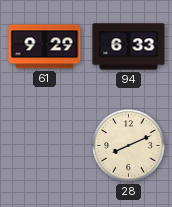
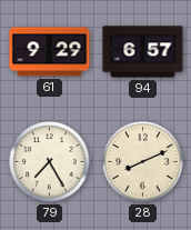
94: 6:33 -> 6:57 (143, 52)
79: none -> 7:25 (50, 162)
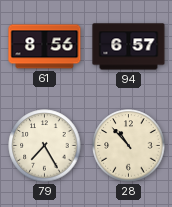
61: 9:29 -> 8:56 (45, 47)
28: 8:11 -> 10:53 (129, 146)
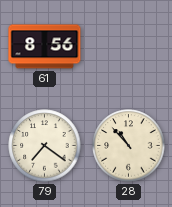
94: 6:57 -> none (129, 47)
79: 7:25 -> 7:21 (45, 146)
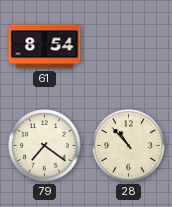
61: 8:56 -> 8:54 (45, 47)
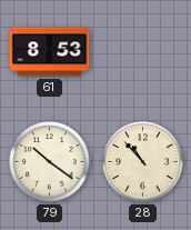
61: 8:54 -> 8:53 (50, 52)
79: 7:21 -> 10:21 (50, 162)
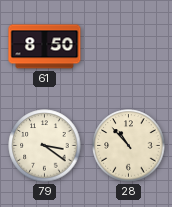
61: 8:53 -> 8:50 (45, 47)
79: 10:21 -> 3:21 (45, 146)
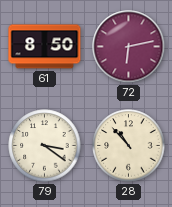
72: none -> 6:13 (129, 47)
